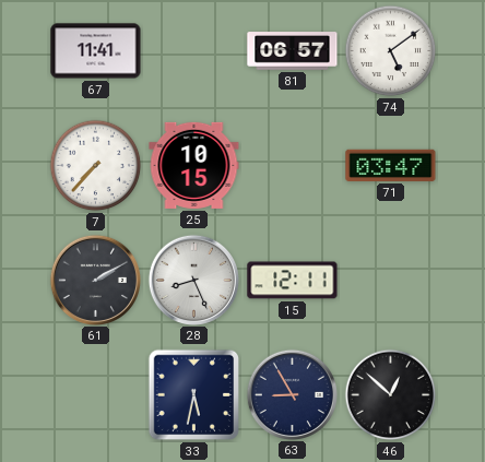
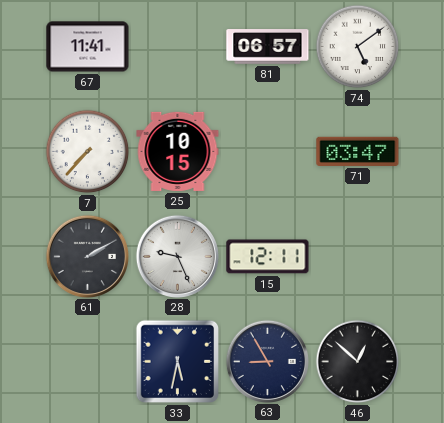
28: 8:26 -> 9:26 (177, 256)
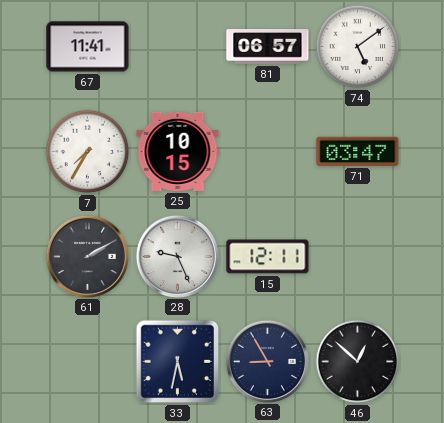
7: 7:37 -> 7:35 (88, 152)
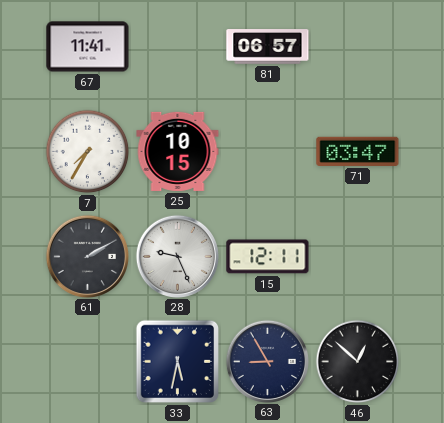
74: 5:09 -> none (358, 47)
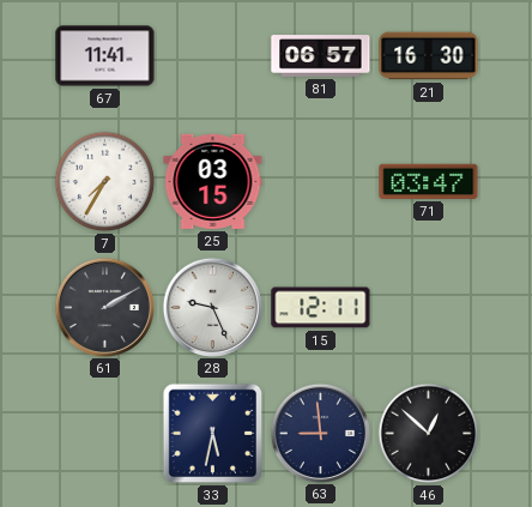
21: none -> 16:30 (429, 56)
25: 10:15 -> 03:15 (213, 181)
63: 8:55 -> 8:59 (320, 433)
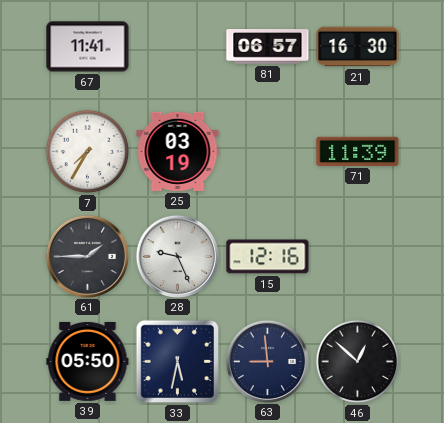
25: 03:15 -> 03:19 (178, 151)
71: 03:47 -> 11:39 (358, 151)
61: 2:10 -> 1:45 (87, 256)
15: 12:11 -> 12:16 (268, 257)
39: none -> 05:50 (88, 361)
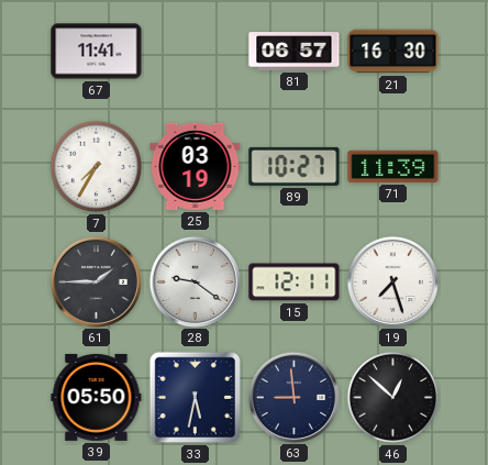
89: none -> 10:27 (295, 166)
28: 9:26 -> 9:21 (195, 281)
15: 12:16 -> 12:11 (295, 283)
19: none -> 7:27 (392, 281)
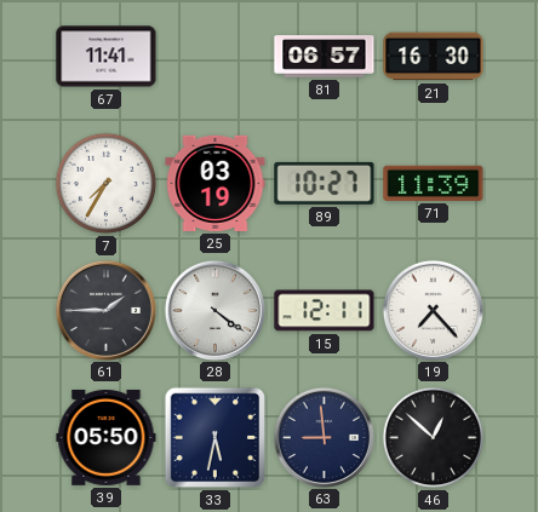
28: 9:21 -> 4:21 (214, 310)
19: 7:27 -> 7:23 (433, 310)
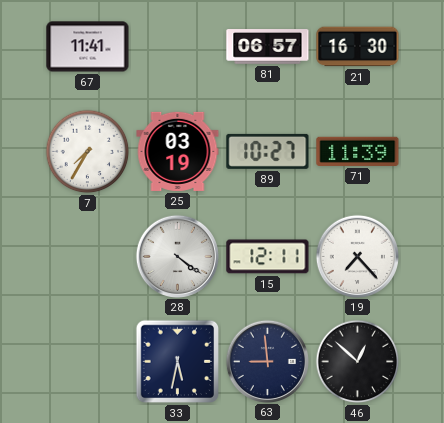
61: 1:45 -> none (105, 310)
39: 05:50 -> none (107, 437)
